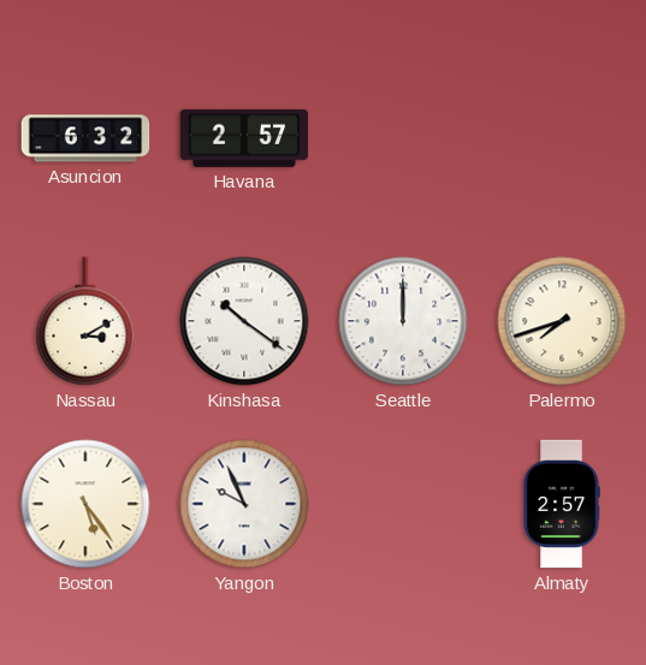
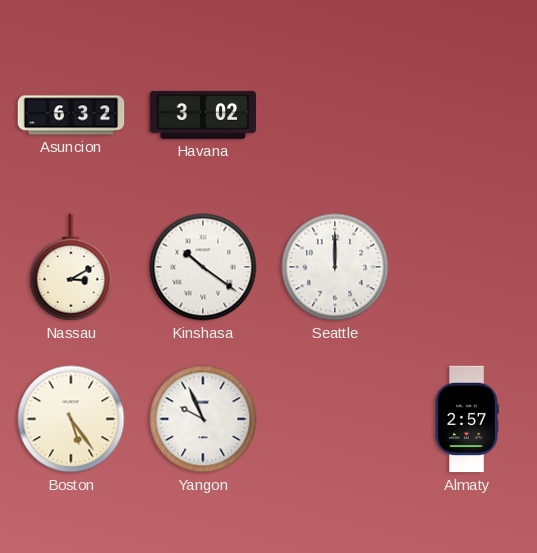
Havana: 2:57 -> 3:02 (203, 115)
Palermo: 7:42 -> none (562, 321)
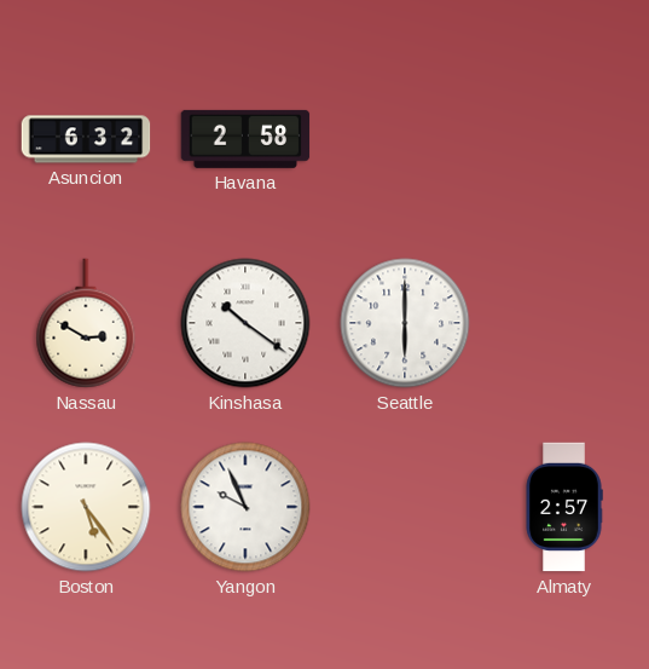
Havana: 3:02 -> 2:58 (245, 139)
Nassau: 3:10 -> 2:50 (86, 323)
Seattle: 12:00 -> 6:00 (405, 323)
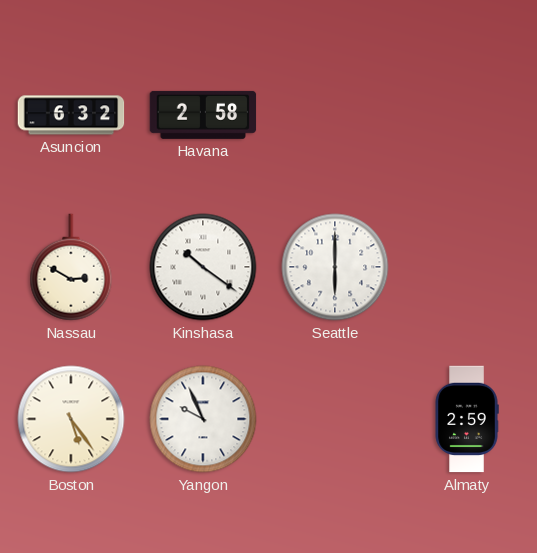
Almaty: 2:57 -> 2:59 (467, 419)
